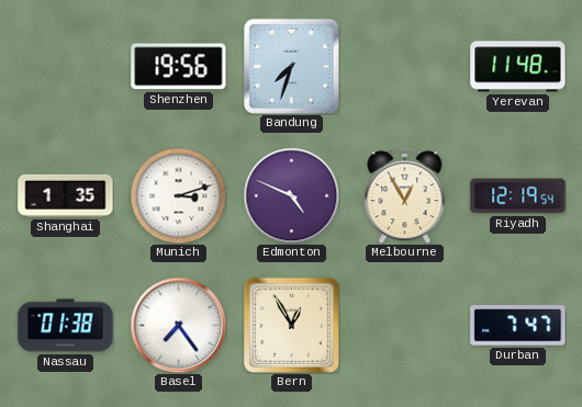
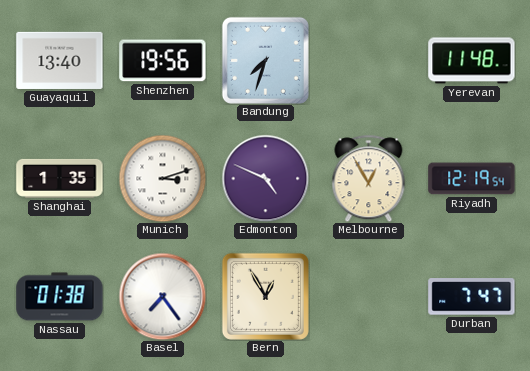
Guayaquil: none -> 13:40 (60, 60)
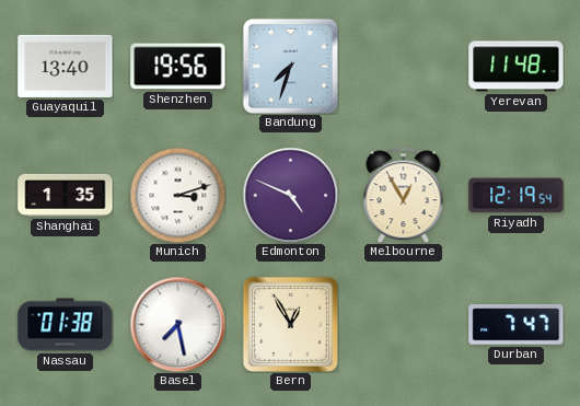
Basel: 7:24 -> 7:28 (177, 324)
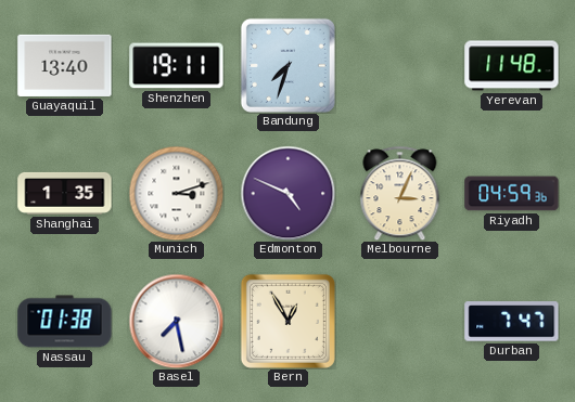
Shenzhen: 19:56 -> 19:11 (177, 66)
Melbourne: 12:55 -> 3:04 (400, 193)
Riyadh: 12:19 -> 04:59 (512, 194)
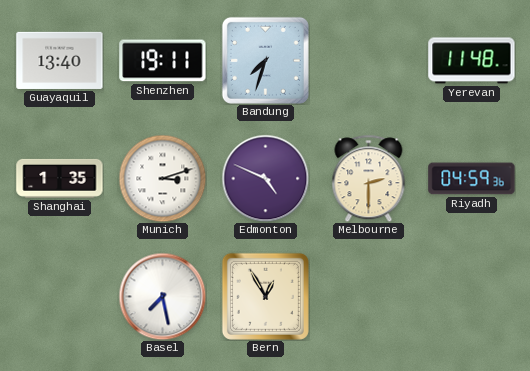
Melbourne: 3:04 -> 2:30 (369, 178)
Nassau: 01:38 -> none (65, 322)
Durban: 7:47 -> none (512, 322)
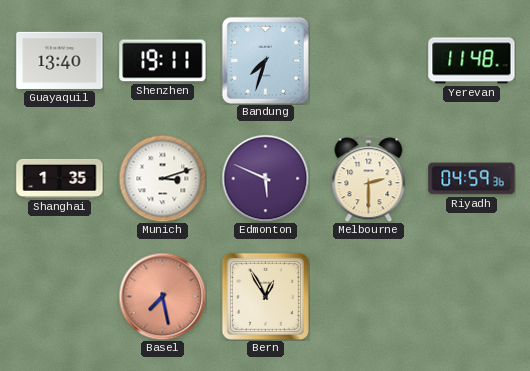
Edmonton: 4:49 -> 5:49 (265, 178)
Basel dial: white -> salmon (162, 296)
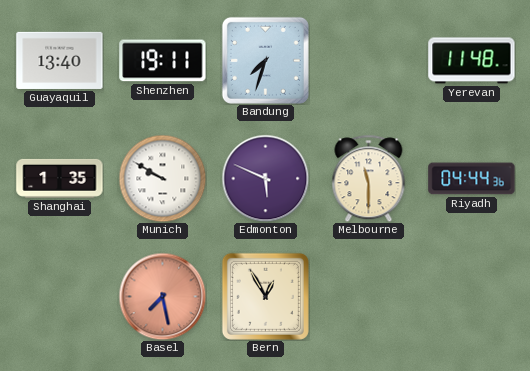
Munich: 3:12 -> 9:50 (162, 178)
Melbourne: 2:30 -> 11:30 (369, 178)
Riyadh: 04:59 -> 04:44 (472, 179)
